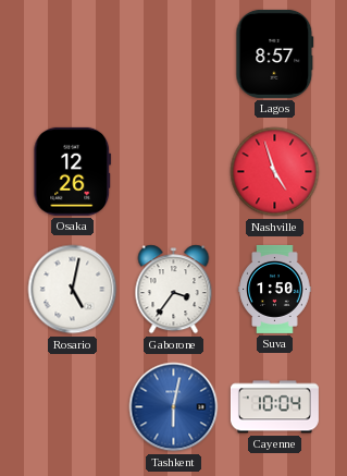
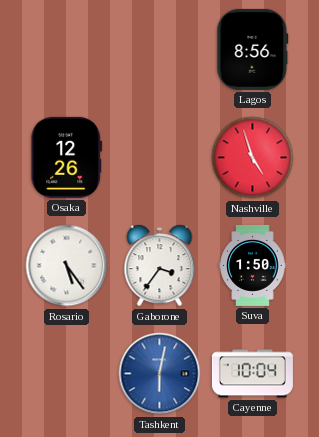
Lagos: 8:57 -> 8:56 (253, 49)
Rosario: 5:02 -> 5:24 (67, 266)
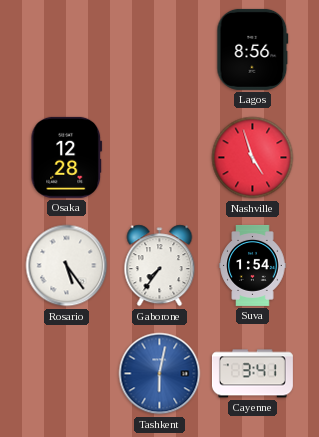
Osaka: 12:26 -> 12:28 (67, 157)
Gaborone: 3:36 -> 7:36 (160, 266)
Suva: 1:50 -> 1:54 (253, 265)
Cayenne: 10:04 -> 3:41 (252, 374)
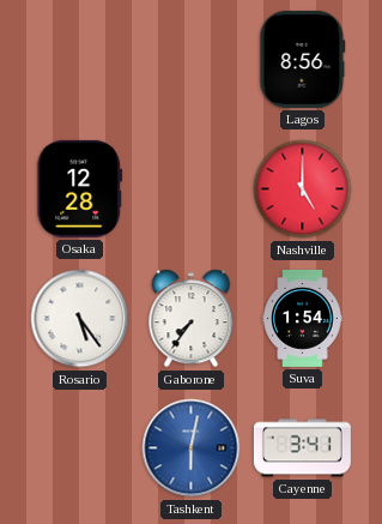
Nashville: 4:57 -> 5:00 (303, 189)
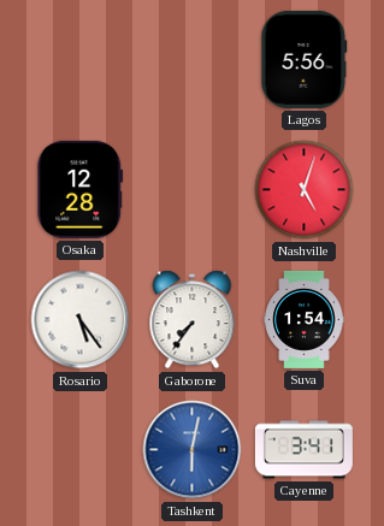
Lagos: 8:56 -> 5:56 (305, 59)
Nashville: 5:00 -> 5:03 (305, 190)
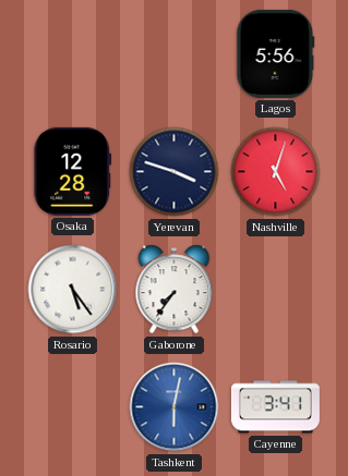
Yerevan: none -> 3:48 (175, 172)
Suva: 1:54 -> none (305, 319)
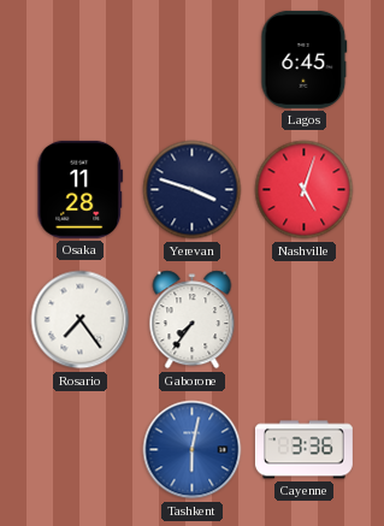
Lagos: 5:56 -> 6:45 (305, 59)
Osaka: 12:28 -> 11:28 (81, 189)
Rosario: 5:24 -> 7:24 (81, 320)
Cayenne: 3:41 -> 3:36 (303, 450)
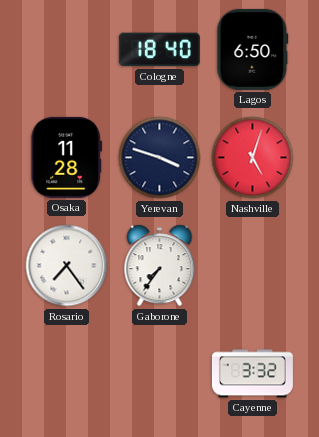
Cologne: none -> 18:40 (159, 50)
Lagos: 6:45 -> 6:50 (253, 49)
Tashkent: 6:02 -> none (193, 450)
Cayenne: 3:36 -> 3:32 (252, 374)
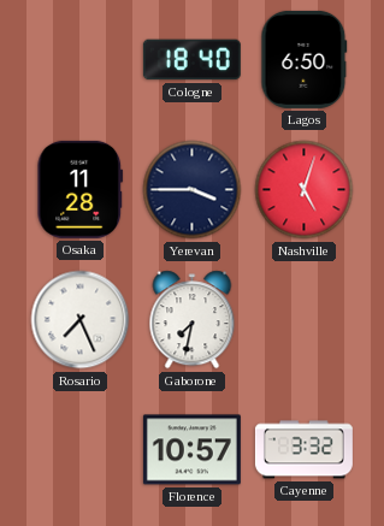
Yerevan: 3:48 -> 3:45 (193, 190)
Rosario: 7:24 -> 7:26 (81, 320)
Gaborone: 7:36 -> 7:32 (193, 320)
Florence: none -> 10:57 (191, 450)
